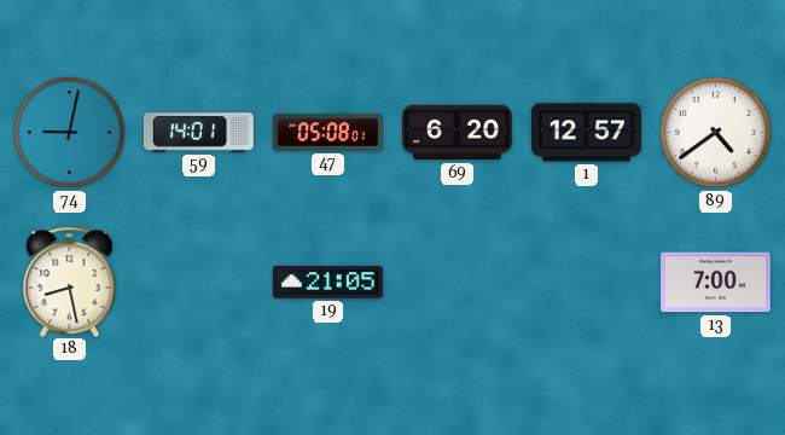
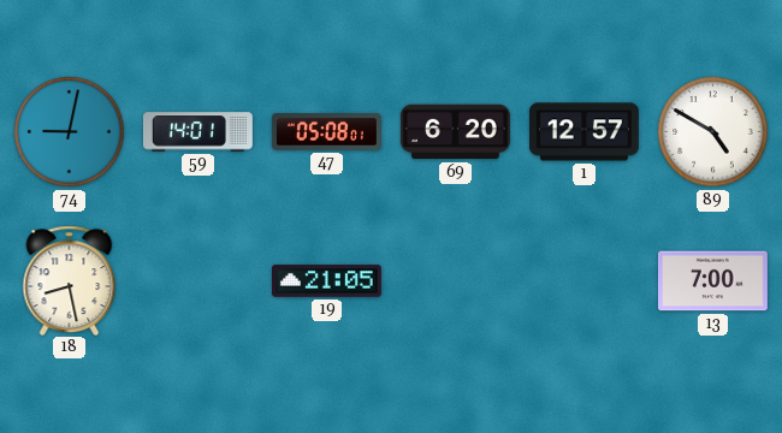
89: 4:39 -> 4:50 (713, 132)
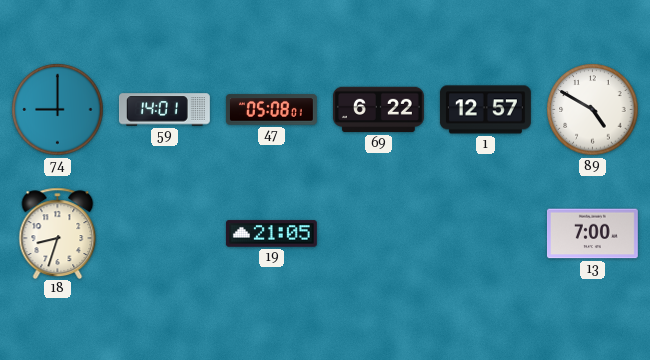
74: 9:02 -> 9:00 (58, 110)
69: 6:20 -> 6:22 (379, 110)
18: 8:28 -> 8:33 (58, 233)
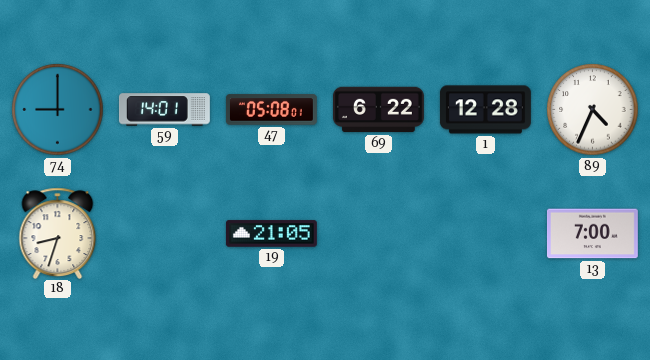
1: 12:57 -> 12:28 (485, 110)
89: 4:50 -> 4:34 (593, 110)
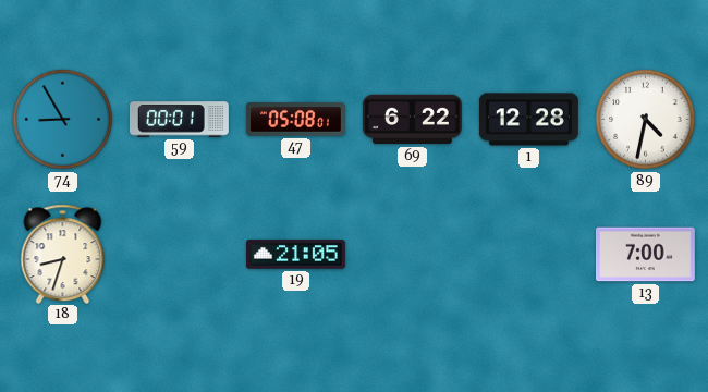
74: 9:00 -> 8:55 (63, 120)
59: 14:01 -> 00:01 (179, 120)
89: 4:34 -> 4:32 (646, 120)
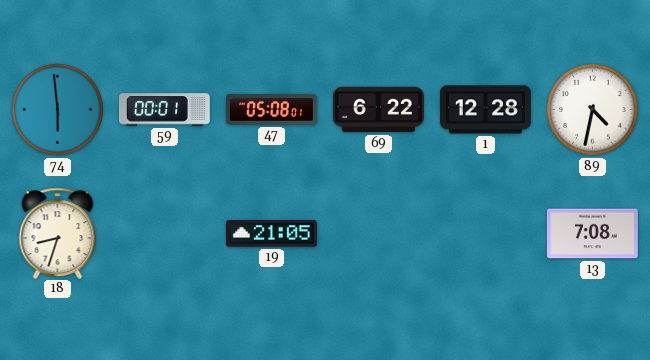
74: 8:55 -> 5:59 (58, 110)
13: 7:00 -> 7:08 (592, 234)
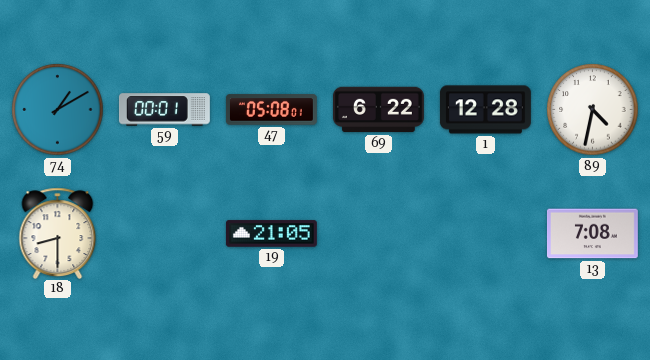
74: 5:59 -> 1:10 (58, 110)
18: 8:33 -> 8:30 (58, 233)
